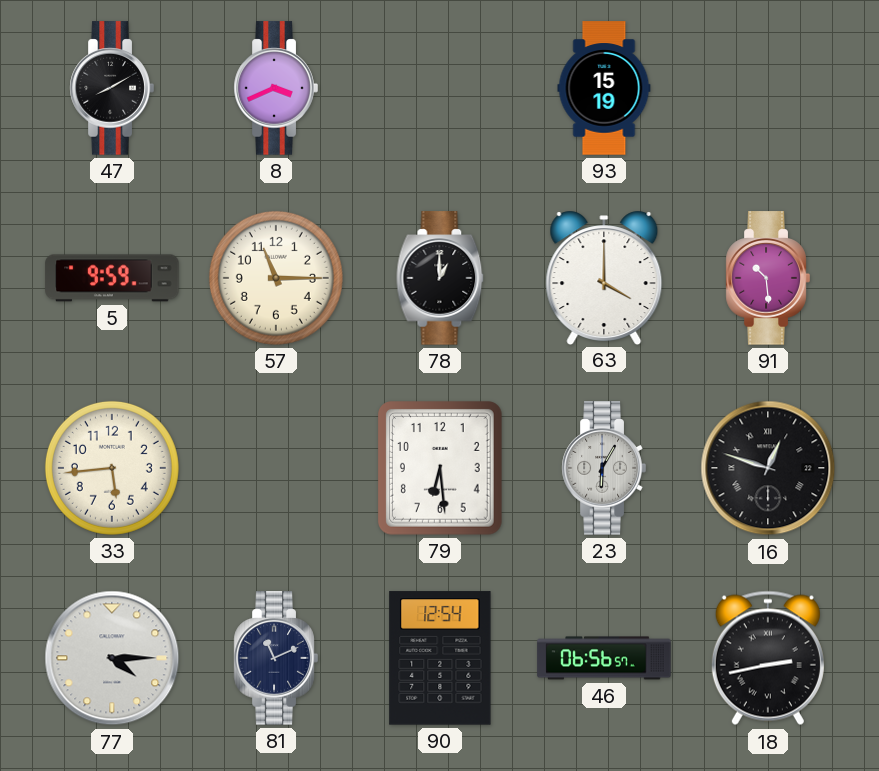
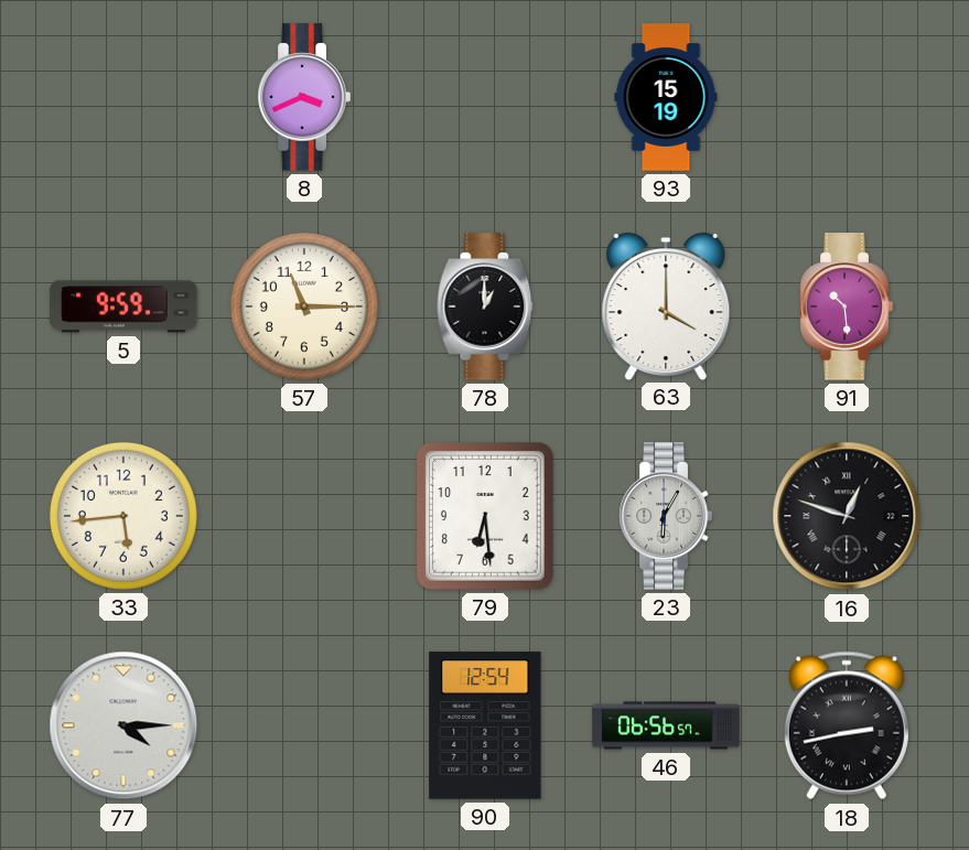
47: 8:10 -> none (112, 88)
81: 11:11 -> none (276, 658)
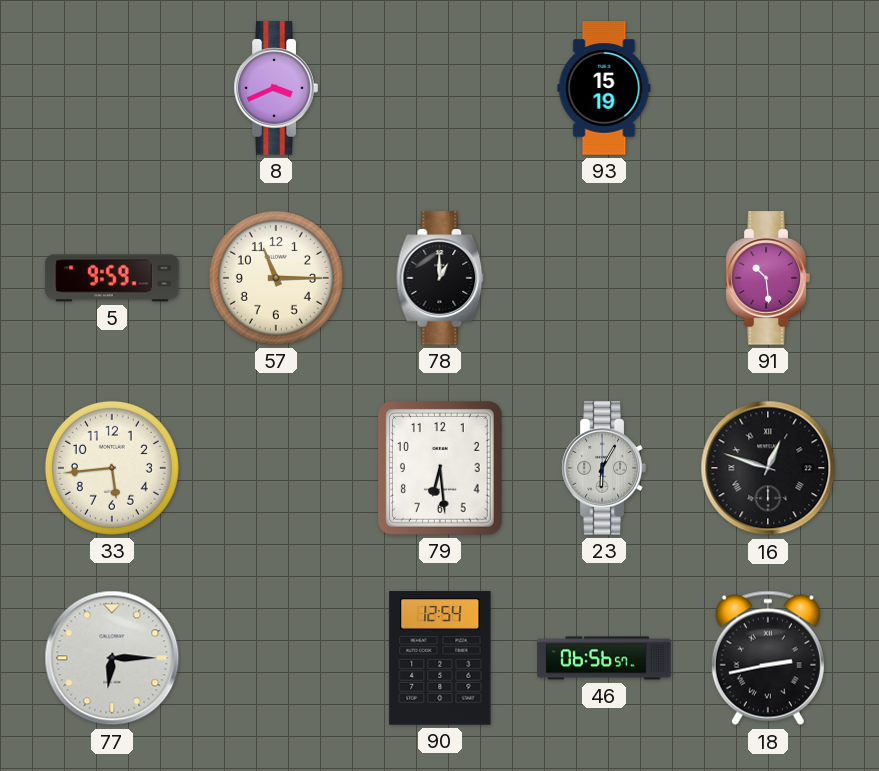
63: 4:00 -> none (666, 305)
77: 4:15 -> 6:15 (112, 658)
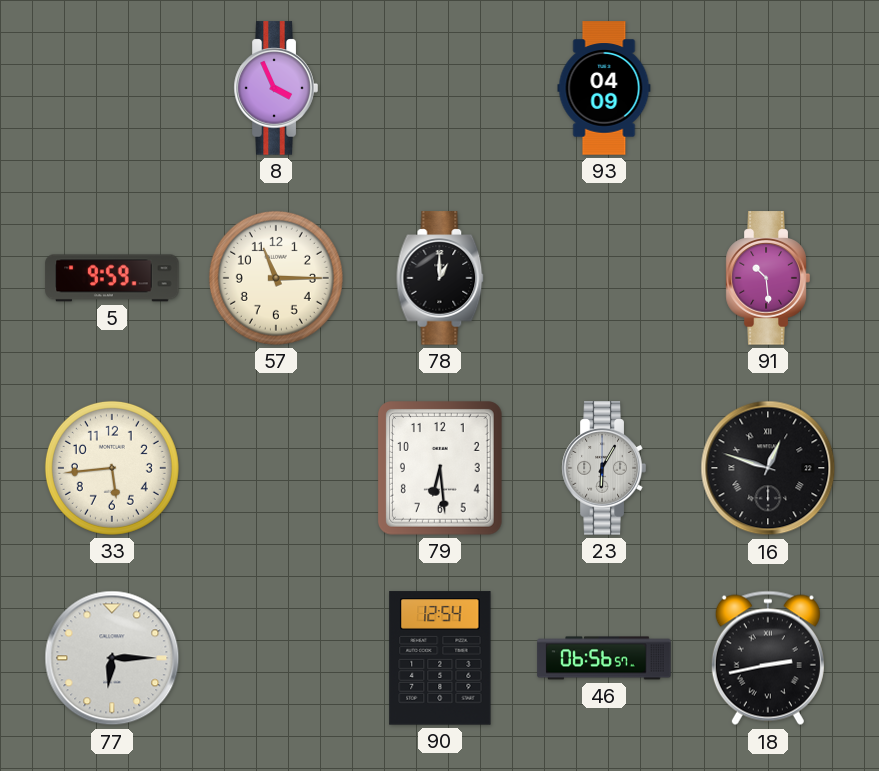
8: 3:41 -> 3:56 (276, 88)
93: 15:19 -> 04:09 (604, 88)
